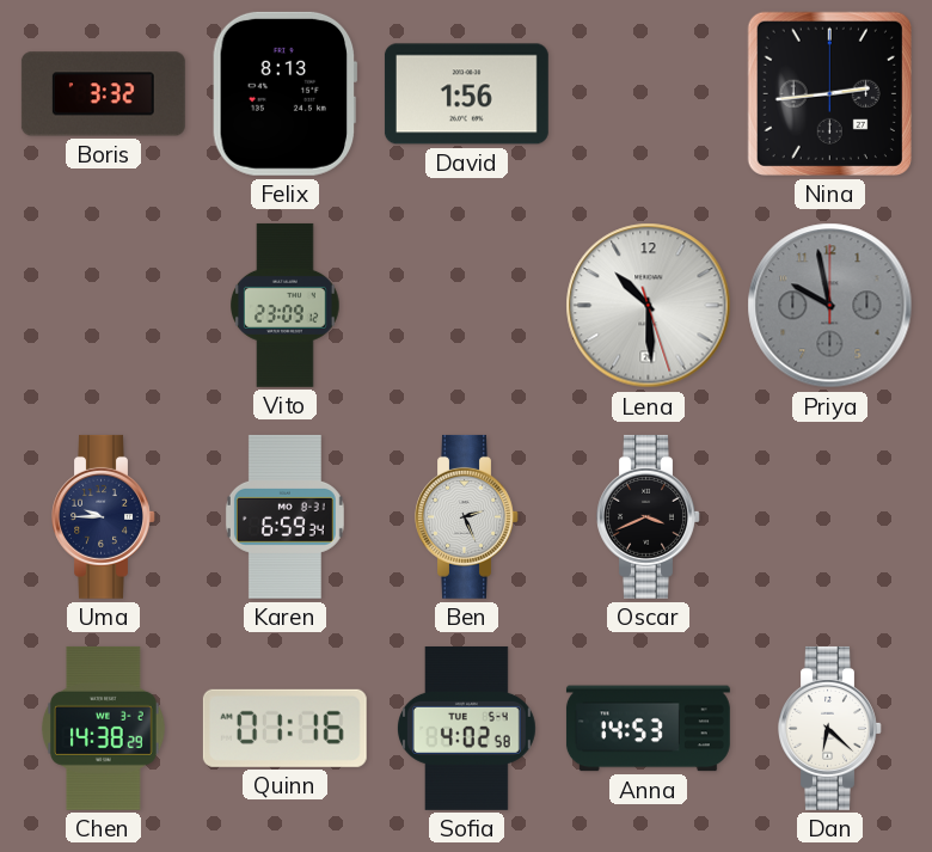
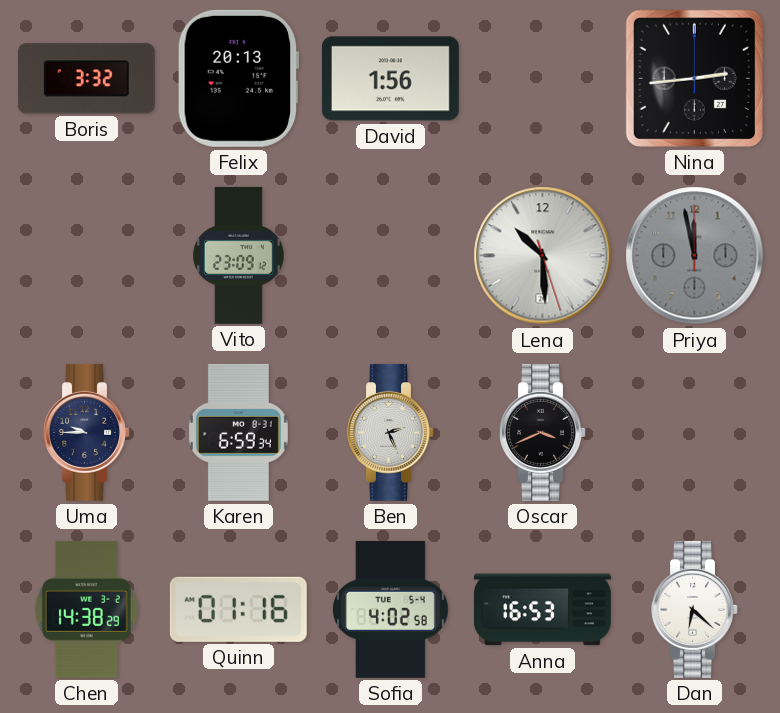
Felix: 8:13 -> 20:13 (238, 78)
Priya: 9:58 -> 11:58 (695, 256)
Anna: 14:53 -> 16:53 (542, 610)
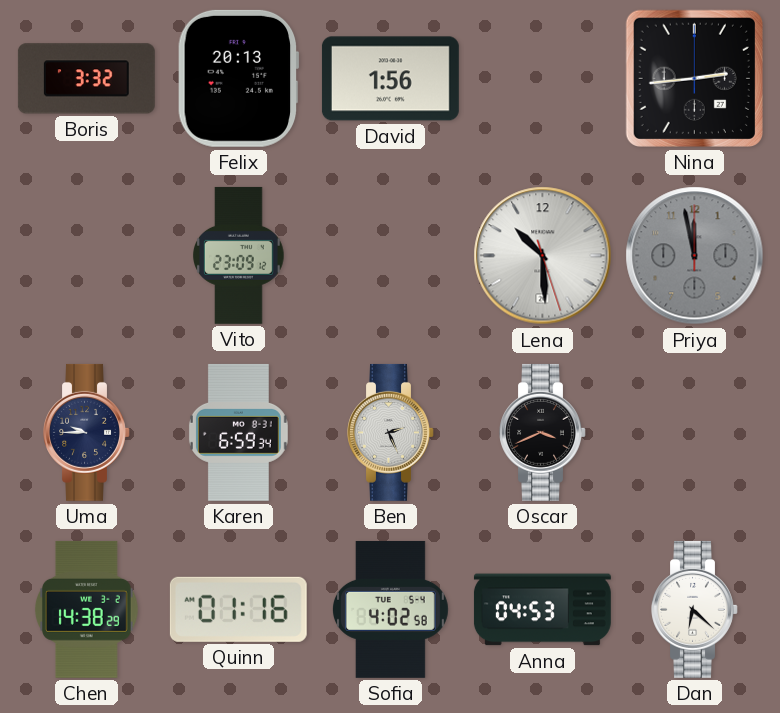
Anna: 16:53 -> 04:53 (542, 610)
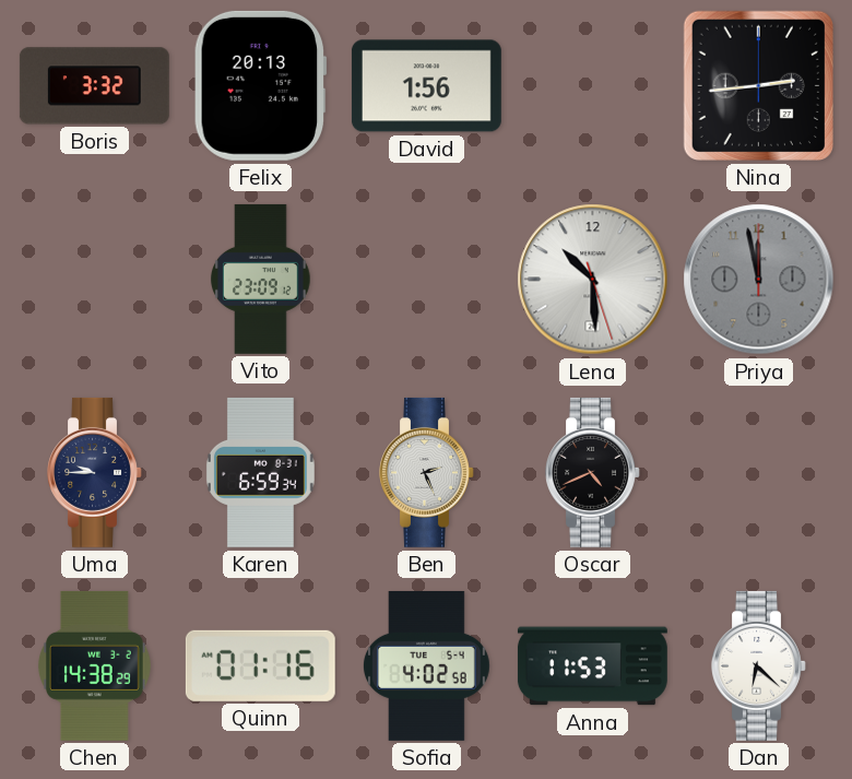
Oscar: 3:41 -> 4:41 (593, 472)
Anna: 04:53 -> 11:53 (592, 666)
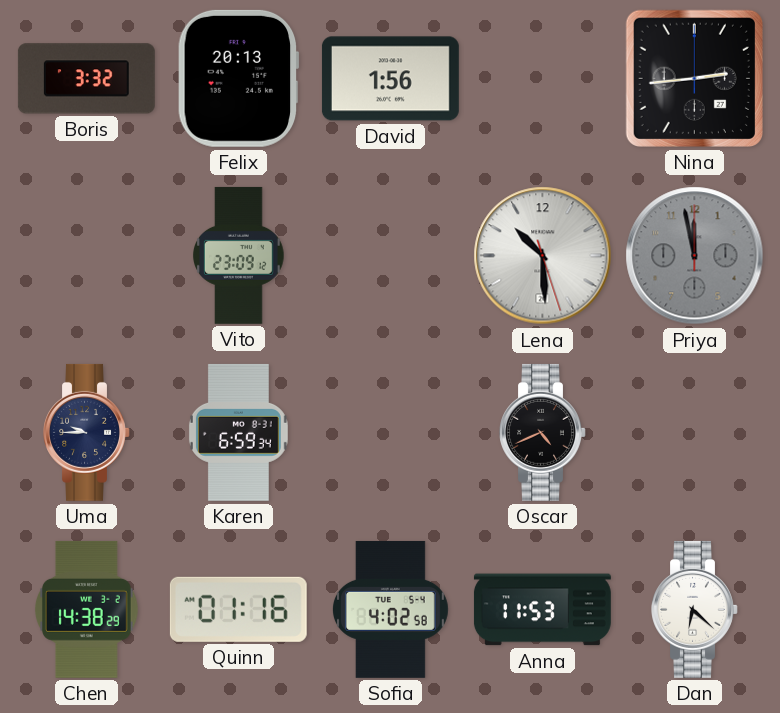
Ben: 2:26 -> none (427, 472)
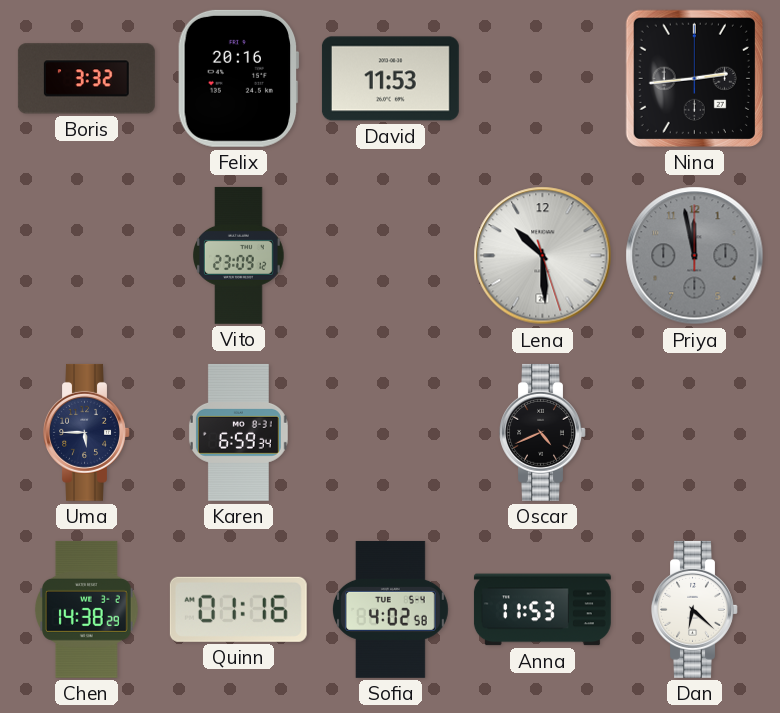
Felix: 20:13 -> 20:16 (238, 78)
David: 1:56 -> 11:53 (390, 79)
Uma: 9:45 -> 5:45 (87, 432)
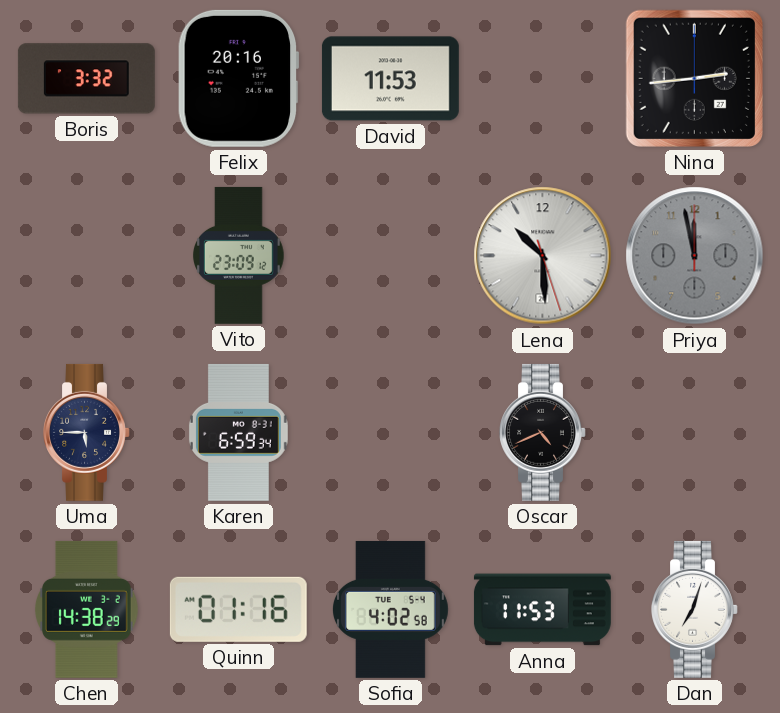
Dan: 6:22 -> 7:03 (695, 609)
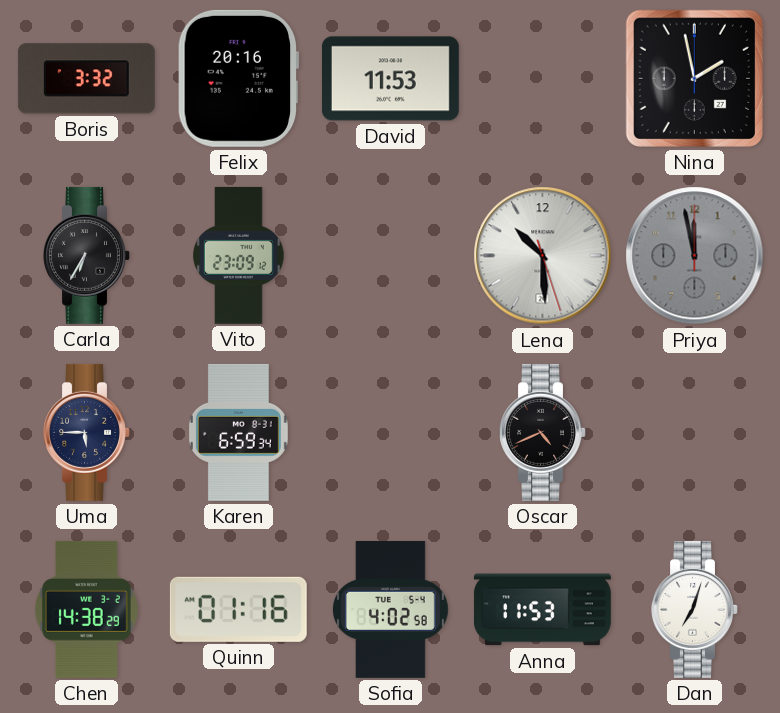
Nina: 2:44 -> 1:58 (694, 78)
Carla: none -> 6:35 (87, 255)
